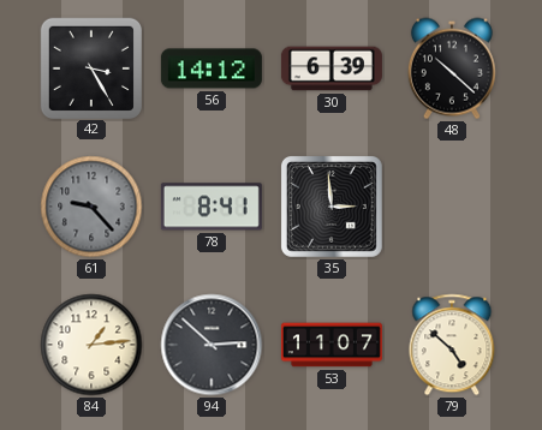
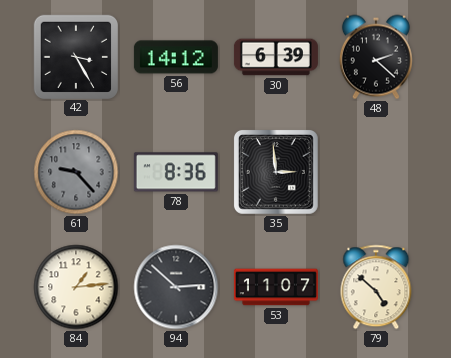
48: 10:22 -> 2:22 (376, 57)
78: 8:41 -> 8:36 (176, 172)
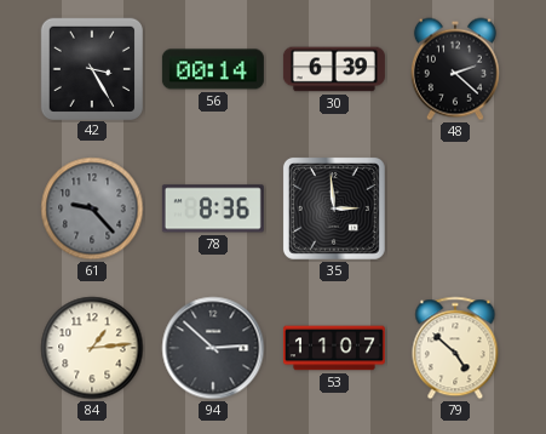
56: 14:12 -> 00:14 (213, 69)
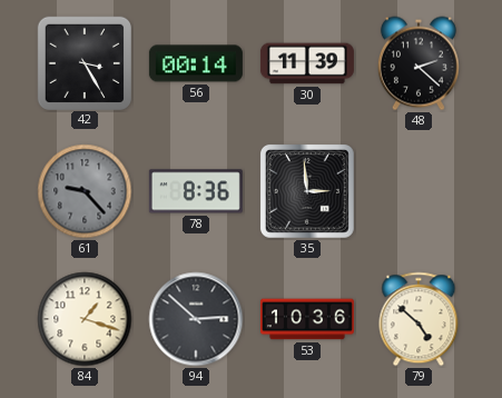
30: 6:39 -> 11:39 (307, 63)
84: 1:14 -> 1:18 (85, 319)
53: 11:07 -> 10:36 (307, 319)
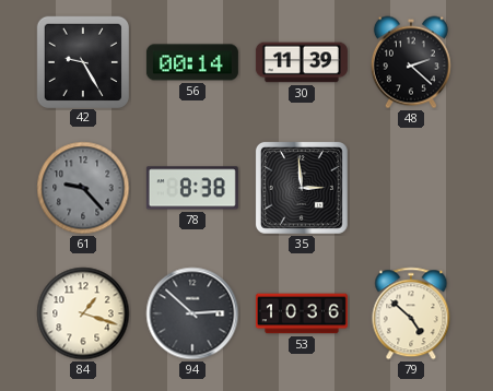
42: 3:25 -> 9:25 (82, 61)
78: 8:36 -> 8:38 (192, 188)
